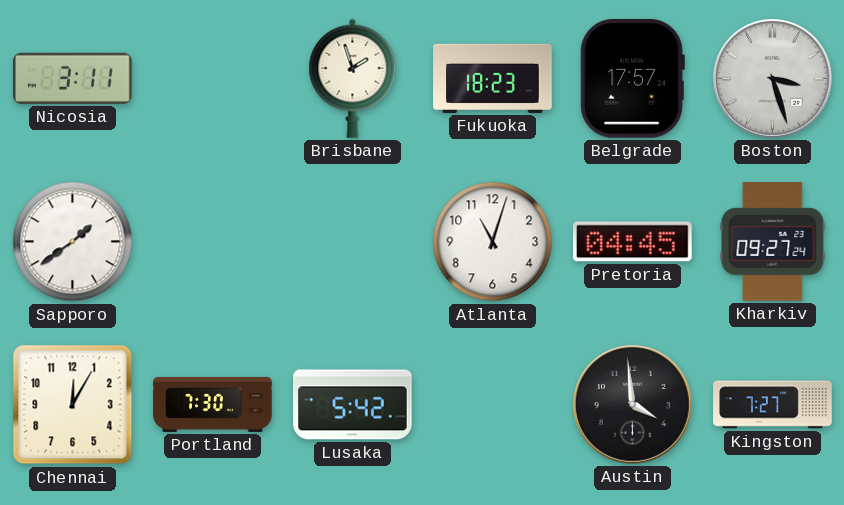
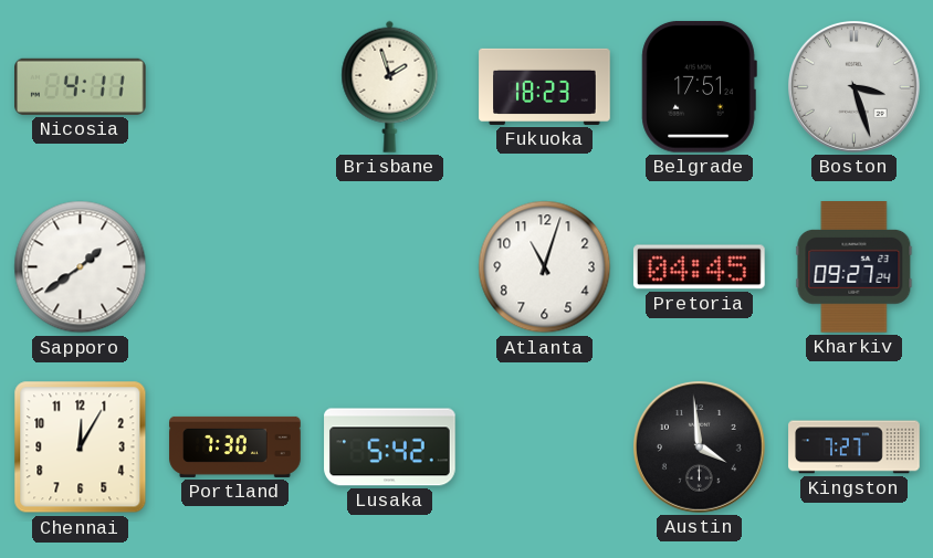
Nicosia: 3:11 -> 4:11 (81, 86)
Belgrade: 17:57 -> 17:51 (699, 87)
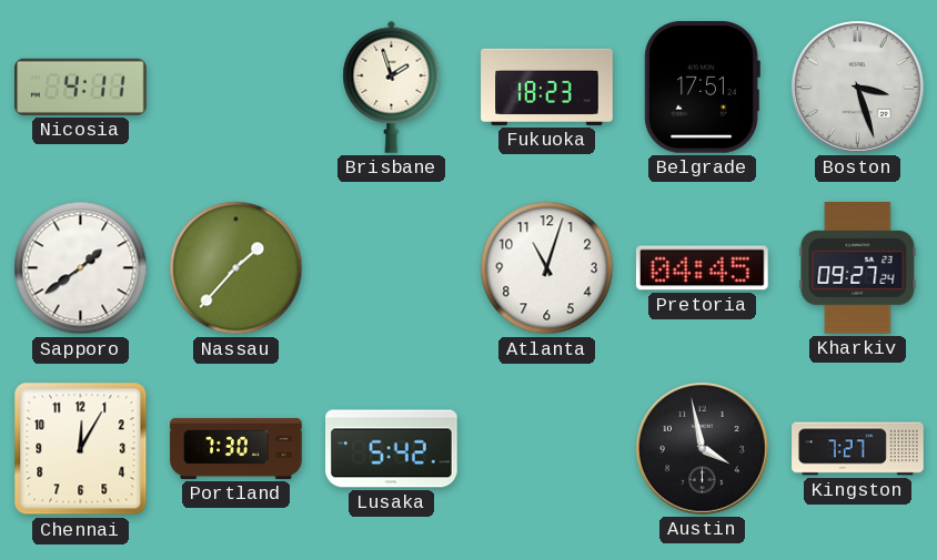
Nassau: none -> 1:37 (236, 268)
Austin: 3:59 -> 3:58 (703, 449)
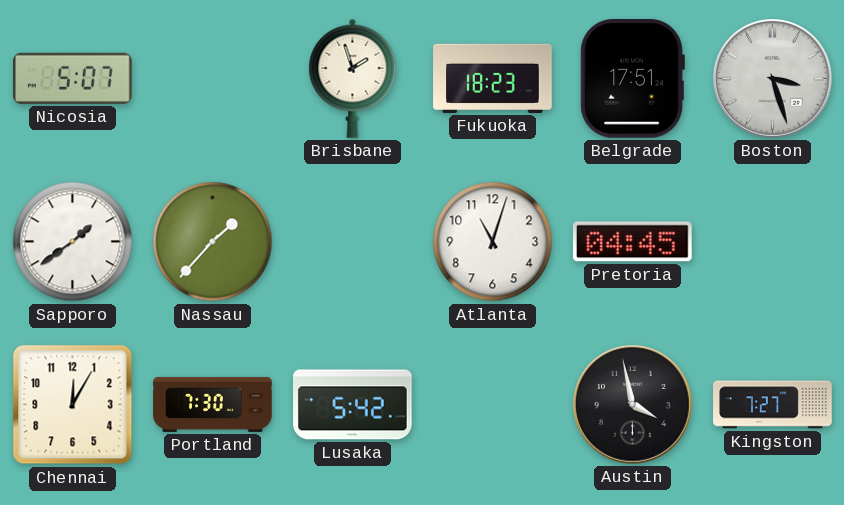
Nicosia: 4:11 -> 5:07 (73, 78)
Kharkiv: 09:27 -> none (858, 268)
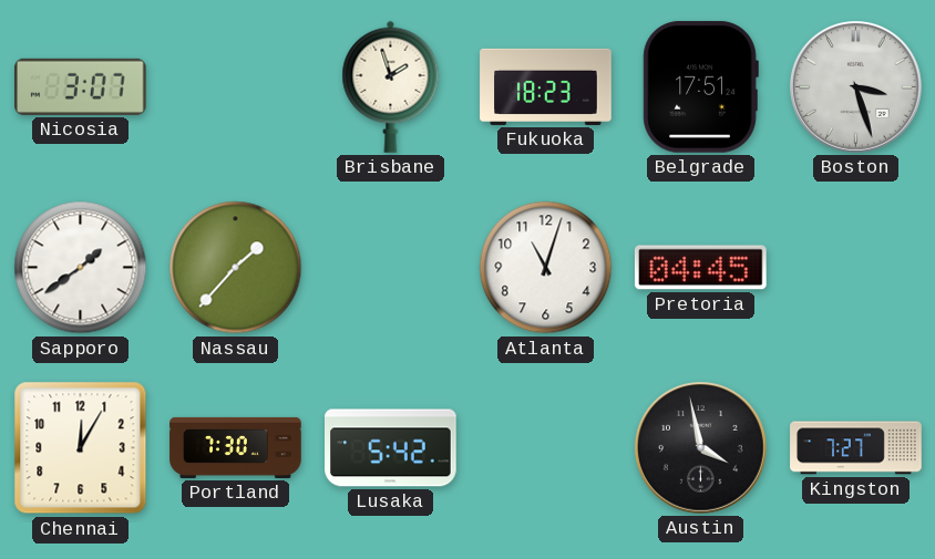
Nicosia: 5:07 -> 3:07 (81, 86)
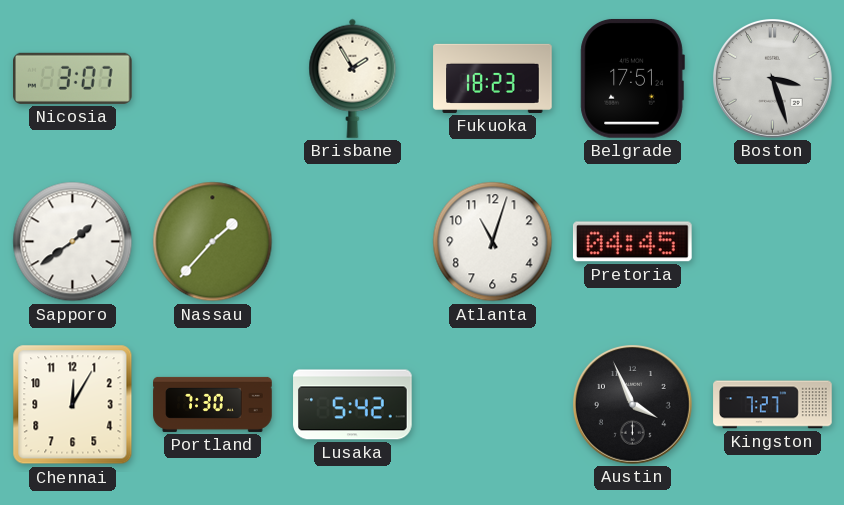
Brisbane: 1:57 -> 1:55 (353, 78)
Austin: 3:58 -> 3:56 (633, 405)
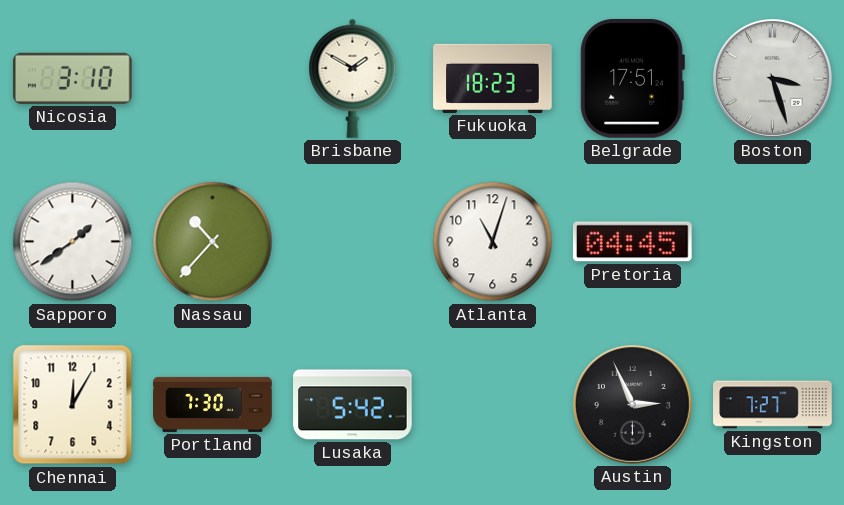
Nicosia: 3:07 -> 3:10 (73, 78)
Brisbane: 1:55 -> 1:50 (353, 78)
Nassau: 1:37 -> 10:37 (213, 242)
Austin: 3:56 -> 2:56 (633, 405)
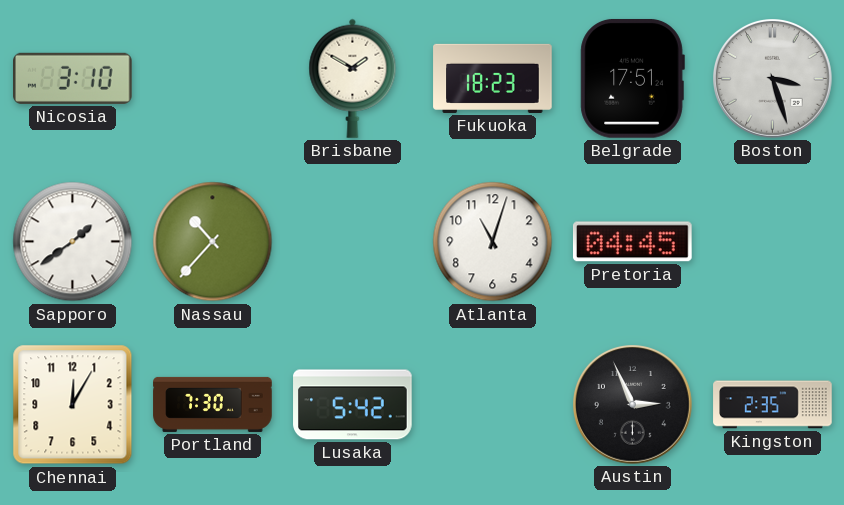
Kingston: 7:27 -> 2:35 (773, 405)
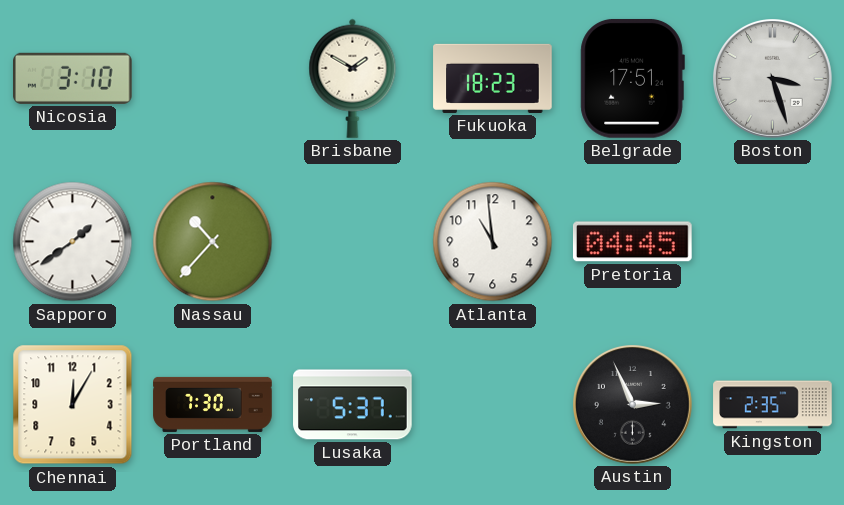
Atlanta: 11:03 -> 10:59 (493, 242)
Lusaka: 5:42 -> 5:37 (353, 405)
